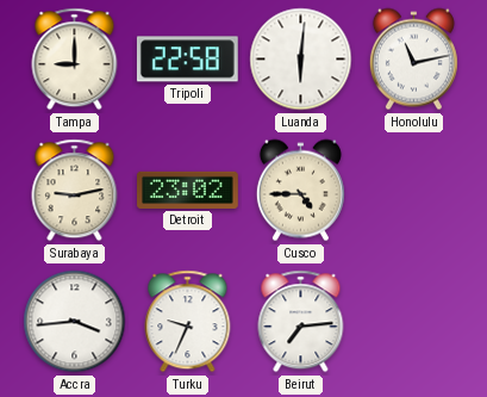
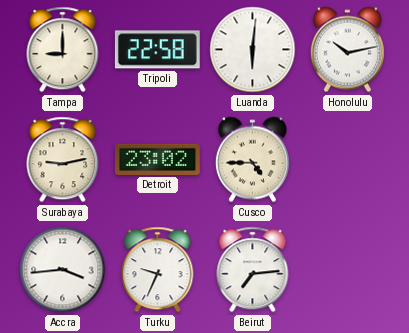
Honolulu: 11:13 -> 10:13 (347, 50)
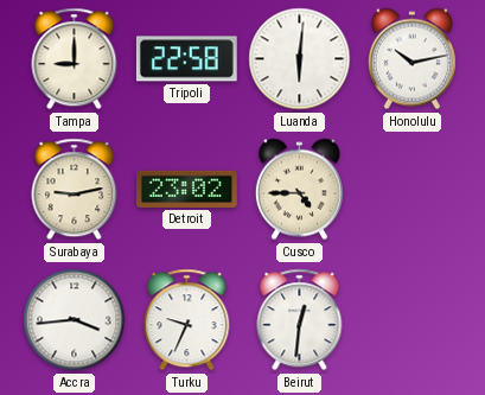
Beirut: 7:14 -> 12:31 (300, 320)
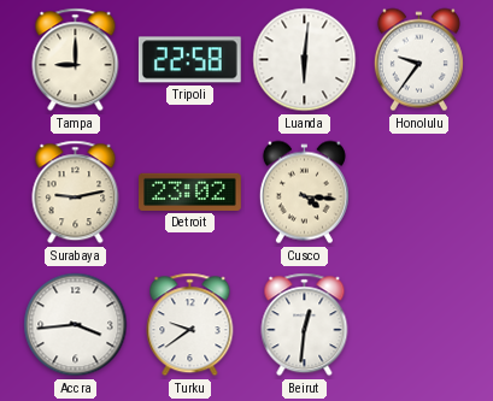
Honolulu: 10:13 -> 9:36 (418, 60)
Cusco: 4:45 -> 4:16 (304, 193)
Turku: 9:34 -> 9:39 (190, 325)
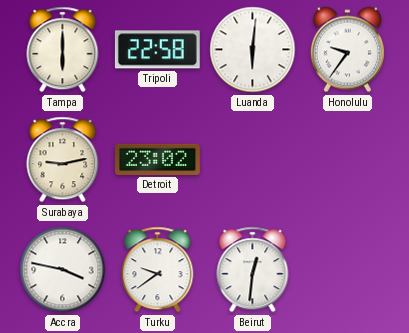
Tampa: 9:00 -> 6:00 (63, 50)
Cusco: 4:16 -> none (304, 193)
Accra: 3:44 -> 3:47 (63, 270)
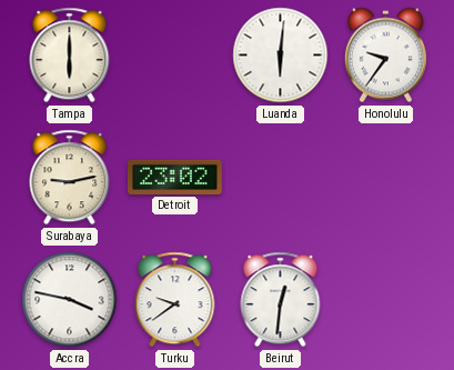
Tripoli: 22:58 -> none (157, 50)
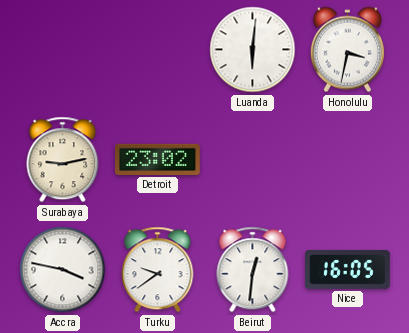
Tampa: 6:00 -> none (70, 56)
Honolulu: 9:36 -> 3:32 (347, 50)
Nice: none -> 16:05 (348, 269)
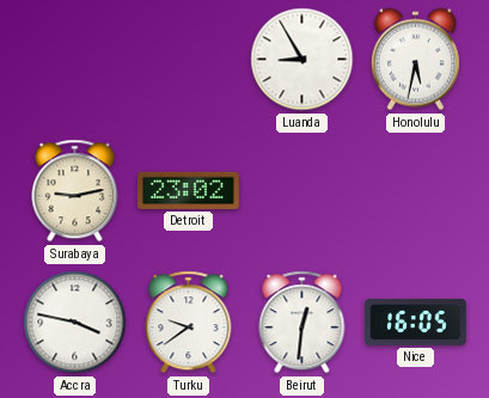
Luanda: 6:01 -> 8:55 (302, 60)
Honolulu: 3:32 -> 5:32 (415, 60)
